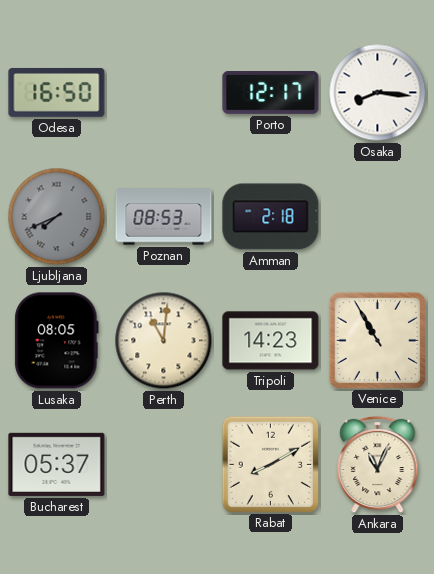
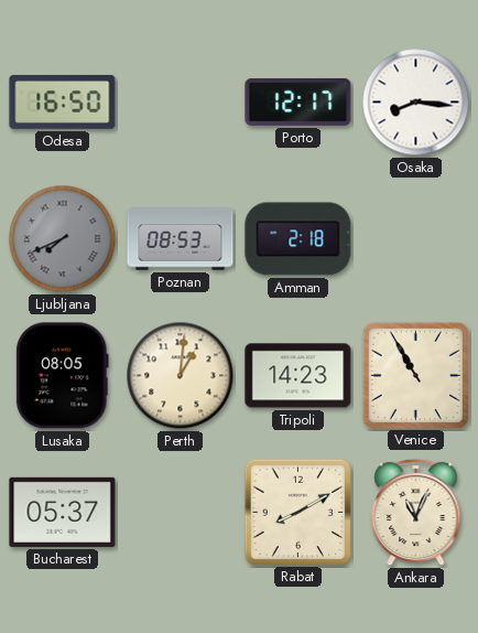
Perth: 11:01 -> 1:01 (181, 376)
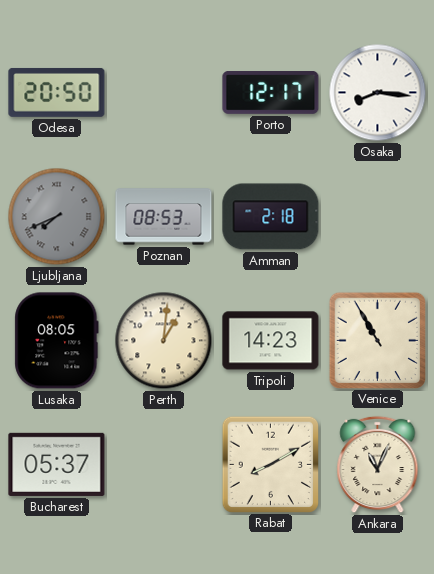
Odesa: 16:50 -> 20:50 (57, 92)
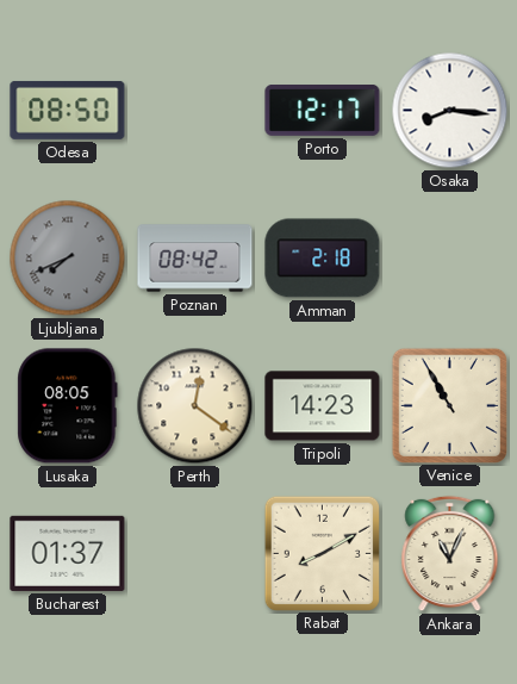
Odesa: 20:50 -> 08:50 (68, 110)
Poznan: 08:53 -> 08:42 (195, 259)
Perth: 1:01 -> 12:21 (195, 406)
Bucharest: 05:37 -> 01:37 (68, 553)
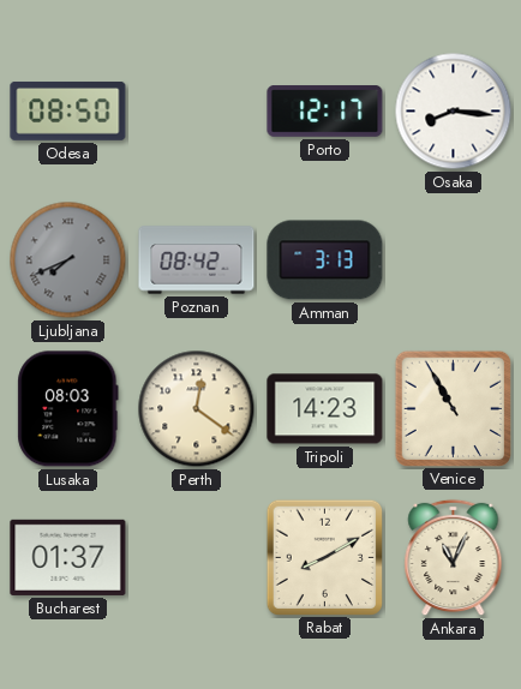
Amman: 2:18 -> 3:13 (325, 260)
Lusaka: 08:05 -> 08:03 (68, 409)
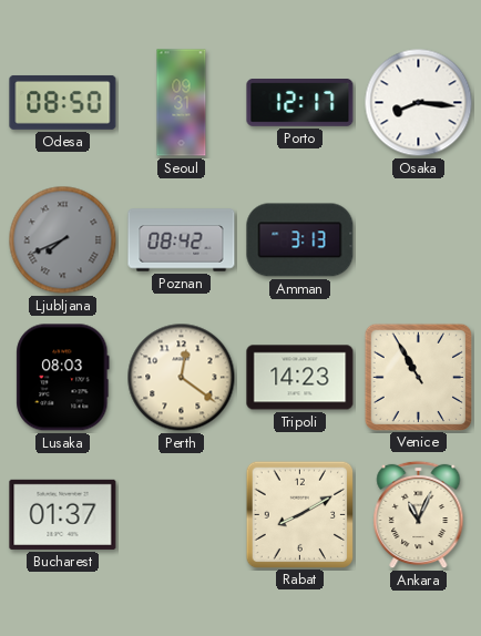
Seoul: none -> 09:31 (182, 103)
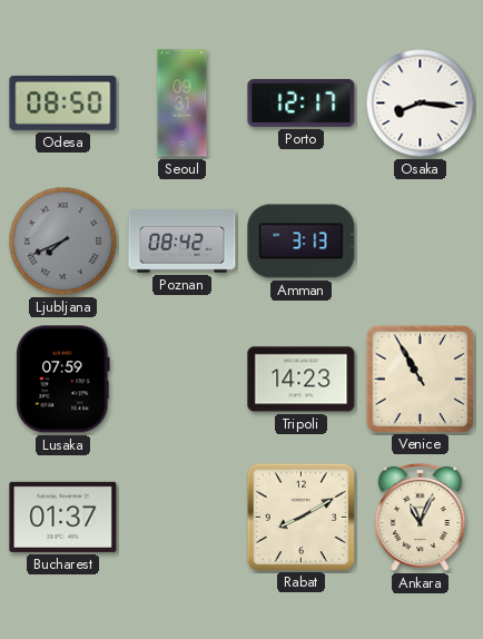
Lusaka: 08:03 -> 07:59 (63, 380)
Perth: 12:21 -> none (182, 378)
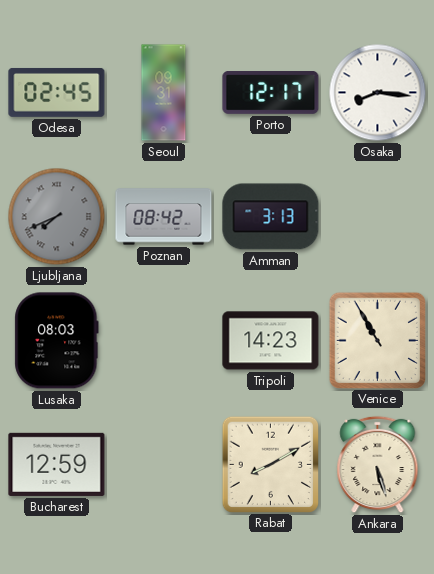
Odesa: 08:50 -> 02:45 (57, 92)
Lusaka: 07:59 -> 08:03 (57, 341)
Bucharest: 01:37 -> 12:59 (57, 464)
Ankara: 11:04 -> 5:27 (378, 465)
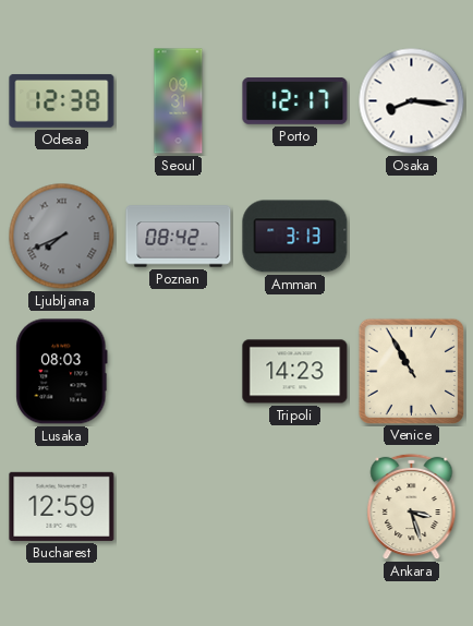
Odesa: 02:45 -> 12:38 (62, 100)
Rabat: 8:10 -> none (270, 464)
Ankara: 5:27 -> 3:27 (412, 507)
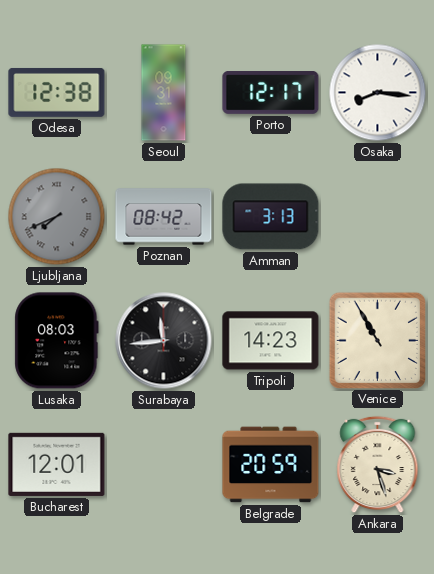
Surabaya: none -> 11:44 (164, 341)
Bucharest: 12:59 -> 12:01 (57, 464)
Belgrade: none -> 20:59 (271, 465)
